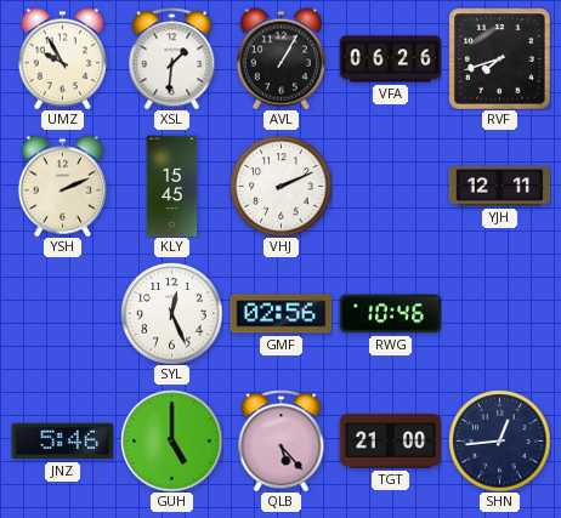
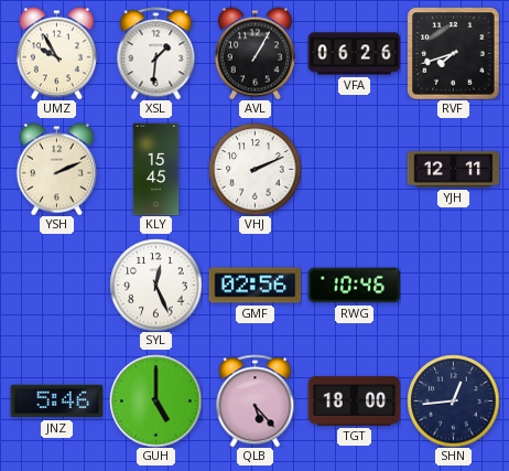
TGT: 21:00 -> 18:00 (354, 402)
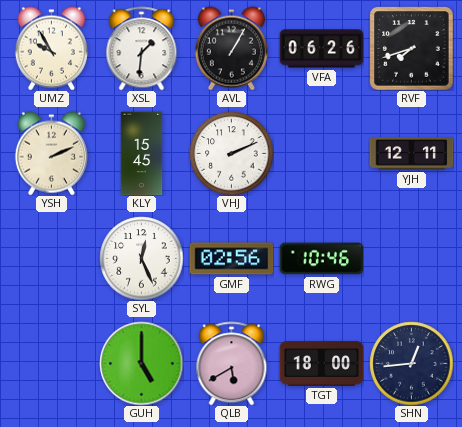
JNZ: 5:46 -> none (56, 402)
QLB: 5:23 -> 5:40 (232, 363)
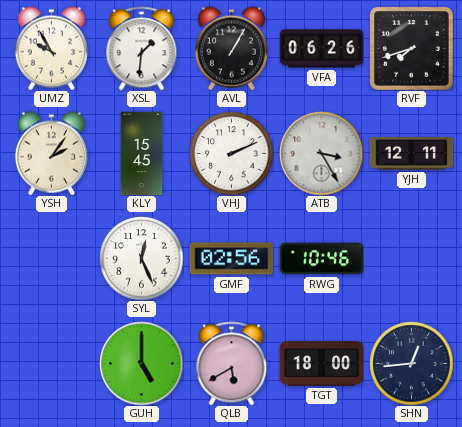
YSH: 2:11 -> 2:06 (51, 153)
ATB: none -> 3:25 (321, 153)
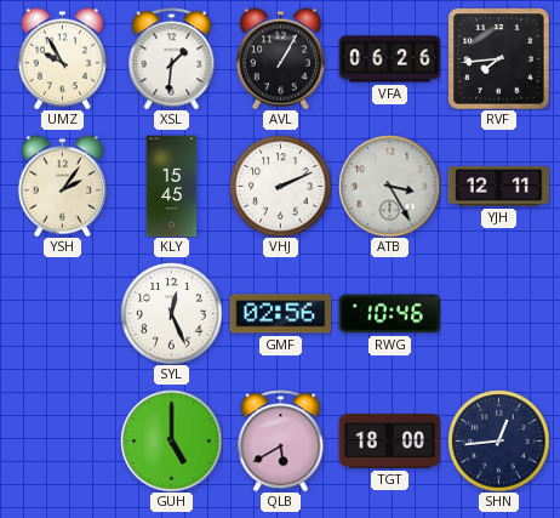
RVF: 7:42 -> 7:44 (498, 58)
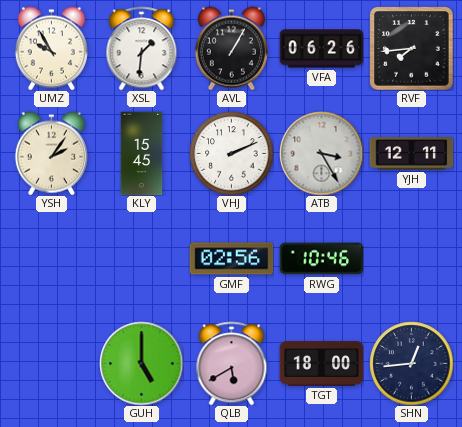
SYL: 12:26 -> none (171, 313)
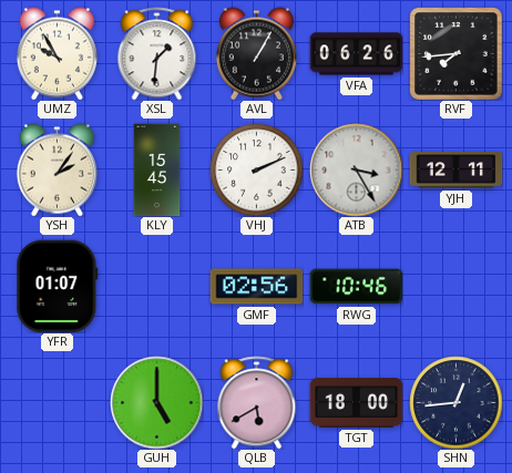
YFR: none -> 01:07 (58, 286)
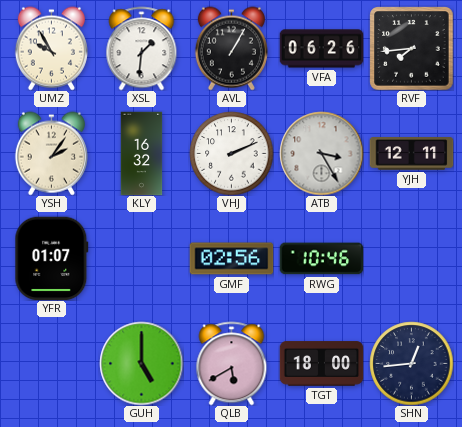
KLY: 15:45 -> 16:32 (142, 153)
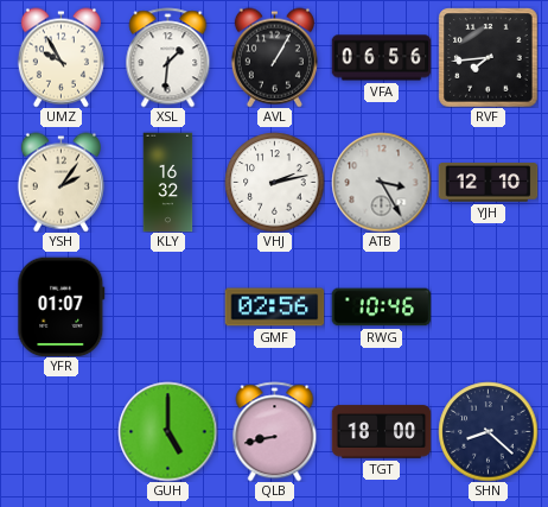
VFA: 06:26 -> 06:56 (381, 58)
VHJ: 2:11 -> 2:13 (274, 182)
YJH: 12:11 -> 12:10 (488, 183)
QLB: 5:40 -> 8:43 (275, 431)
SHN: 12:44 -> 8:22 (488, 431)
